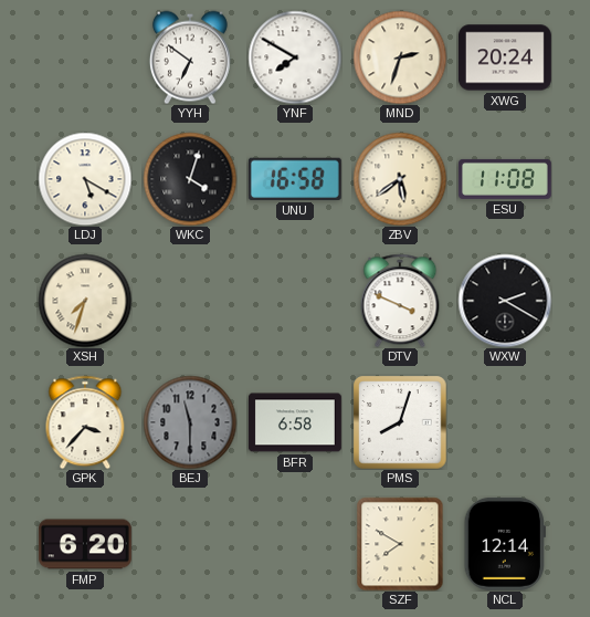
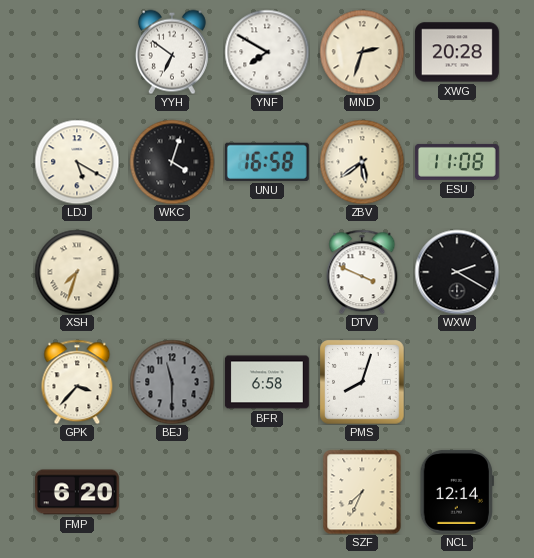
XWG: 20:24 -> 20:28 (457, 52)
SZF: 7:50 -> 7:34 (362, 492)
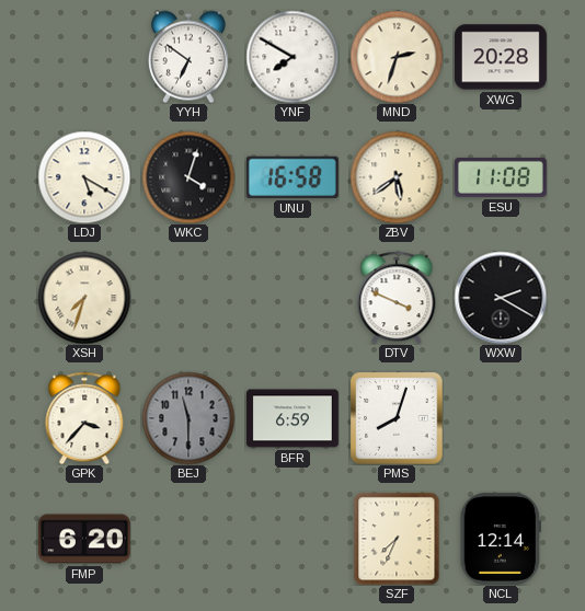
BFR: 6:58 -> 6:59 (292, 418)
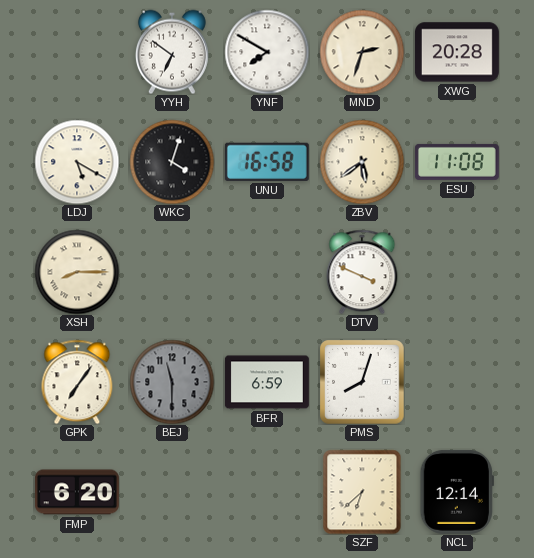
XSH: 7:33 -> 8:15 (77, 272)
WXW: 2:20 -> none (501, 298)
GPK: 3:37 -> 7:06 (77, 382)
SZF: 7:34 -> 6:38 (362, 492)
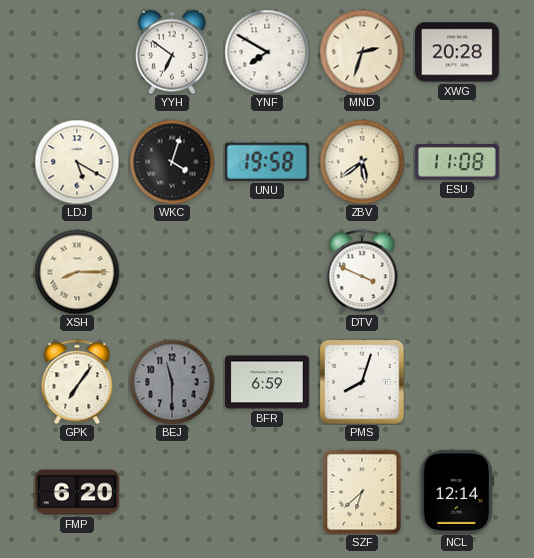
UNU: 16:58 -> 19:58 (267, 162)
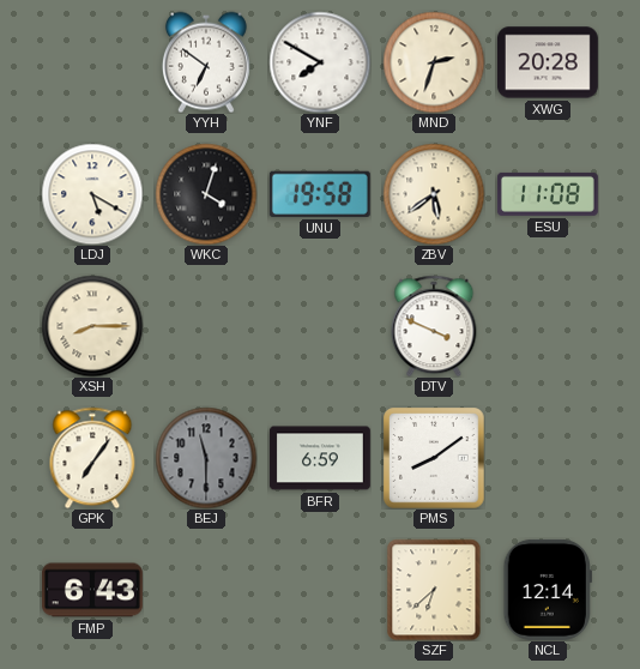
PMS: 8:03 -> 8:09 (434, 458)
FMP: 6:20 -> 6:43 (92, 590)
